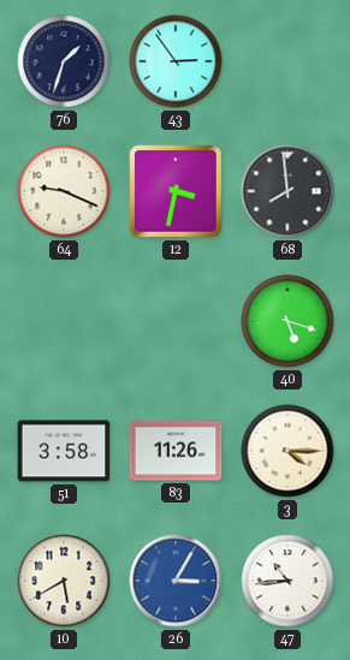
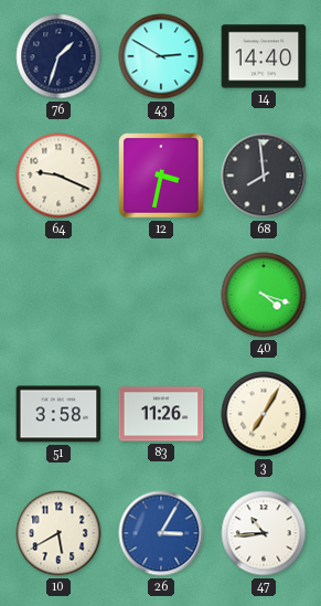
43: 2:54 -> 2:50 (161, 56)
14: none -> 14:40 (264, 56)
40: 5:18 -> 4:18 (264, 295)
3: 4:15 -> 7:05 (264, 414)
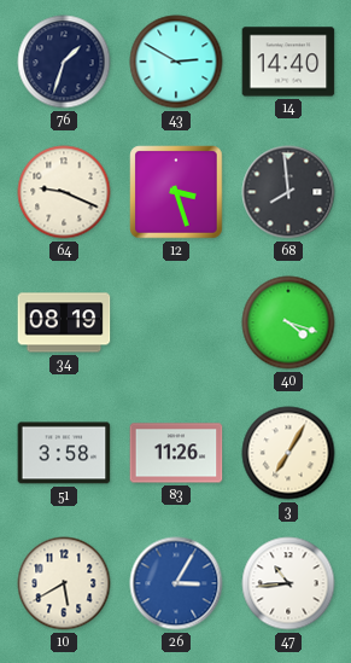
12: 3:32 -> 3:27 (176, 192)
34: none -> 08:19 (64, 322)
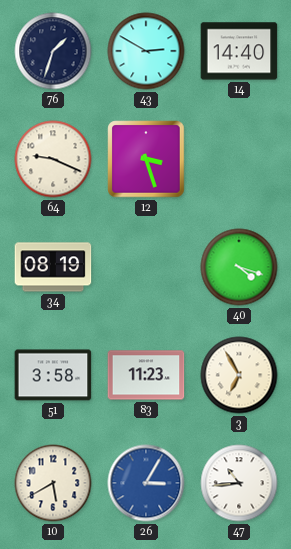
68: 7:59 -> none (288, 192)
83: 11:26 -> 11:23 (146, 375)
3: 7:05 -> 6:55 (239, 375)
